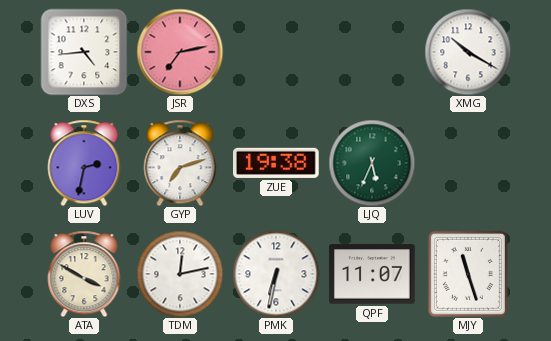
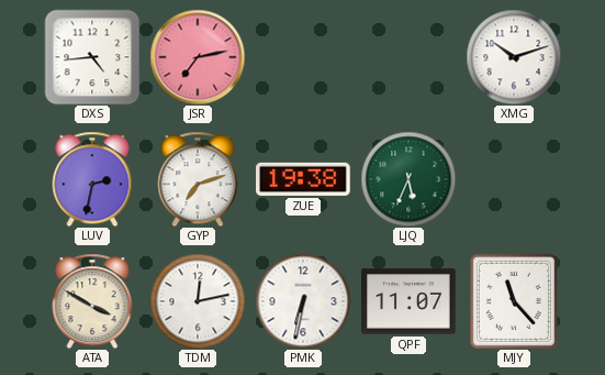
XMG: 10:20 -> 10:12 (514, 57)
MJY: 11:27 -> 11:23 (514, 301)
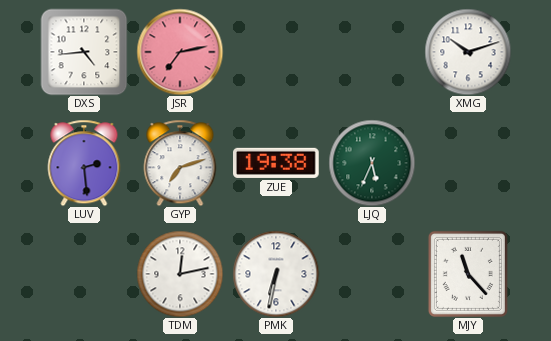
LUV: 2:32 -> 2:29 (84, 163)
ATA: 3:50 -> none (92, 301)
QPF: 11:07 -> none (408, 301)
